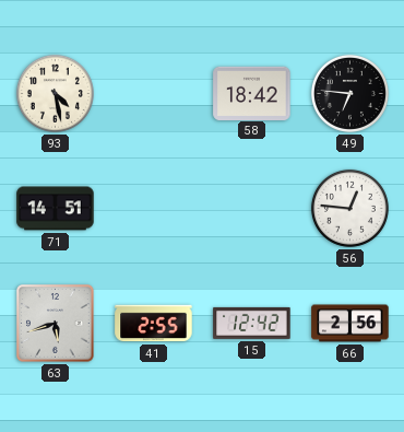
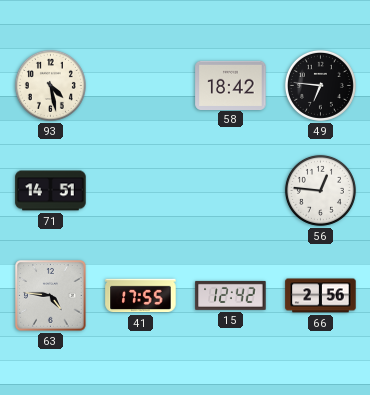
63: 5:42 -> 4:46 (51, 296)
41: 2:55 -> 17:55 (141, 296)
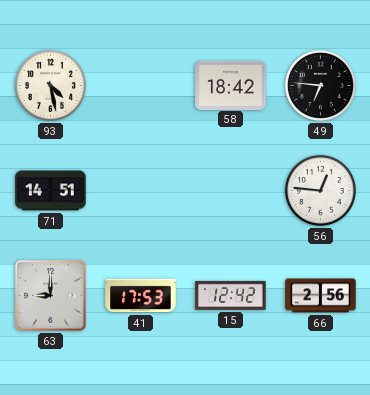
63: 4:46 -> 9:00 (51, 296)
41: 17:55 -> 17:53 (141, 296)
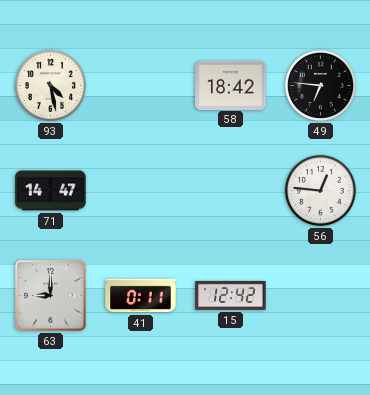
71: 14:51 -> 14:47 (51, 191)
41: 17:53 -> 0:11 (141, 296)
66: 2:56 -> none (321, 296)
